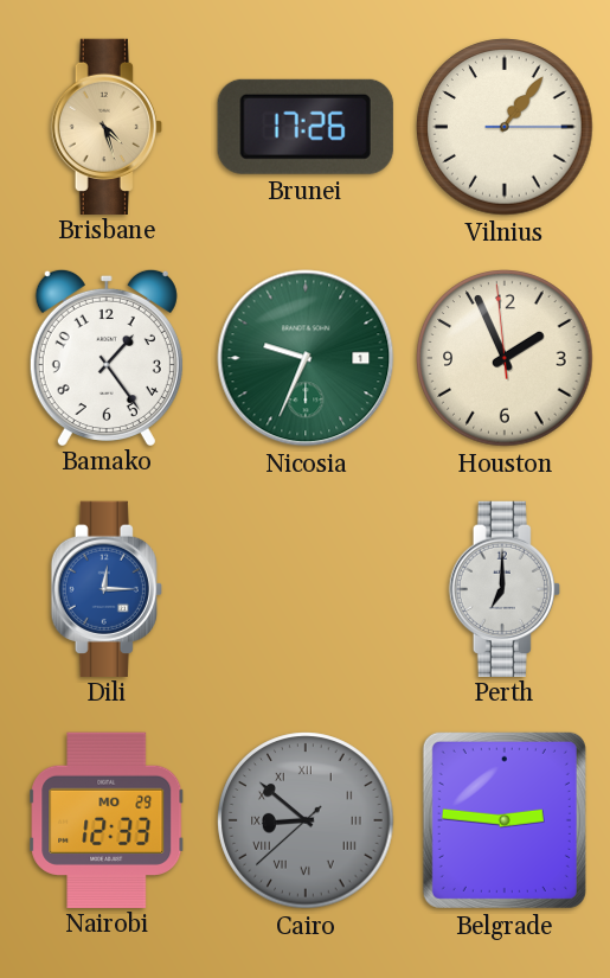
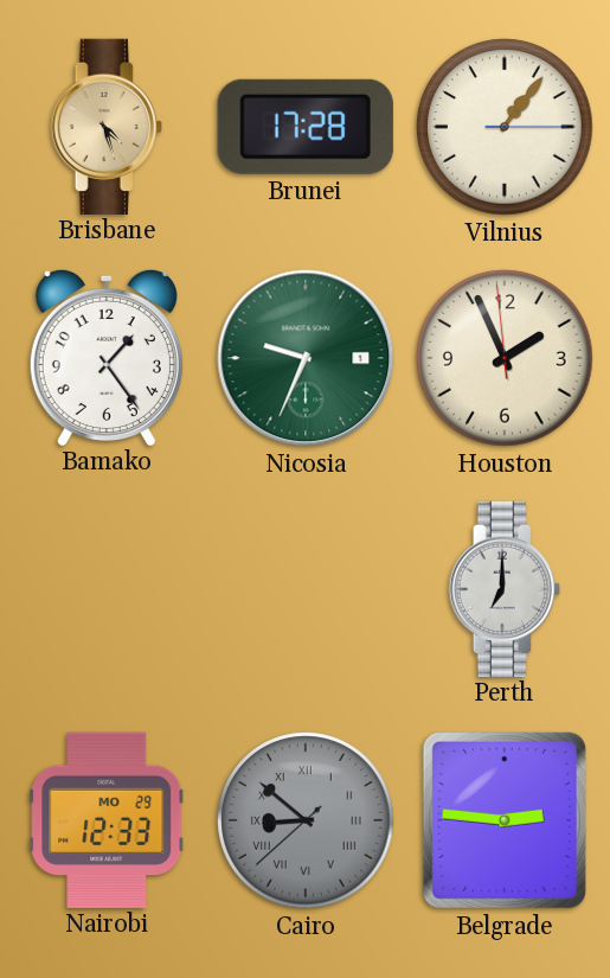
Brunei: 17:26 -> 17:28 (306, 127)
Dili: 12:15 -> none (107, 588)
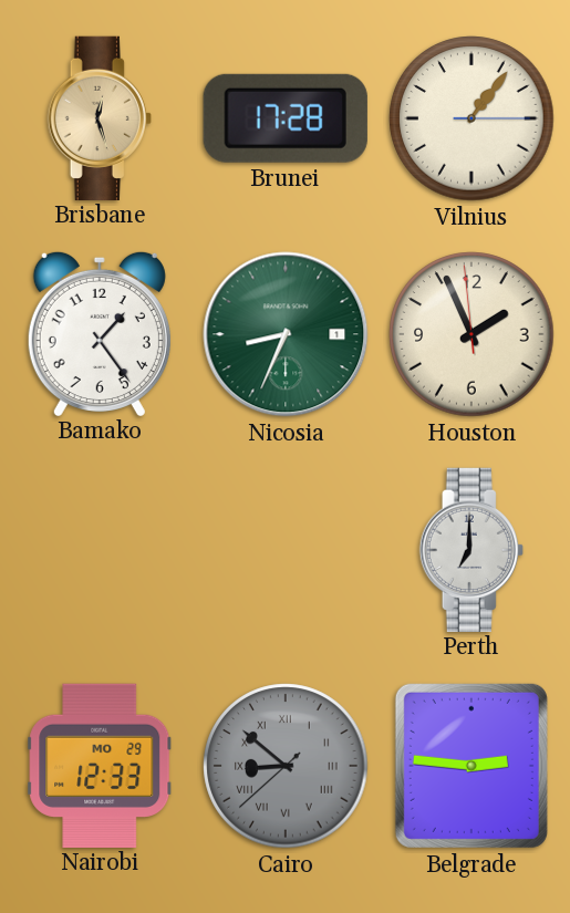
Brisbane: 4:27 -> 12:27 (100, 117)
Nicosia: 9:34 -> 8:34 (286, 334)
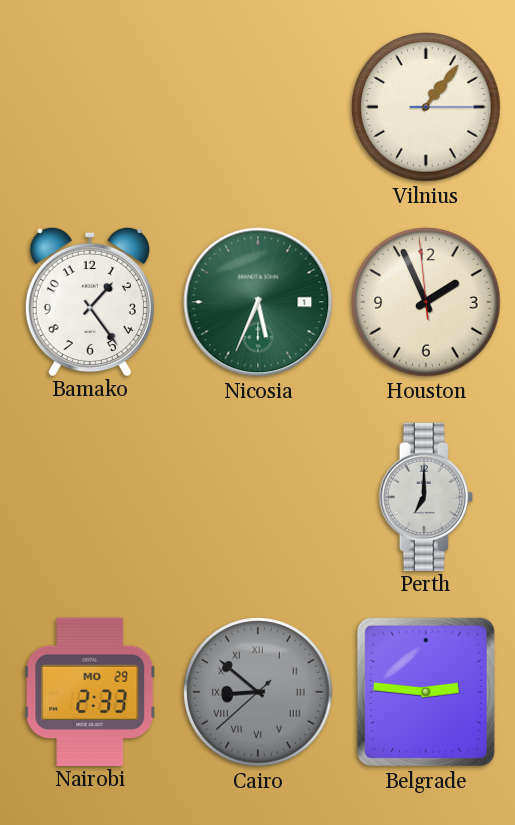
Brisbane: 12:27 -> none (100, 117)
Brunei: 17:28 -> none (286, 118)
Nicosia: 8:34 -> 5:34 (258, 302)
Nairobi: 12:33 -> 2:33 (90, 691)
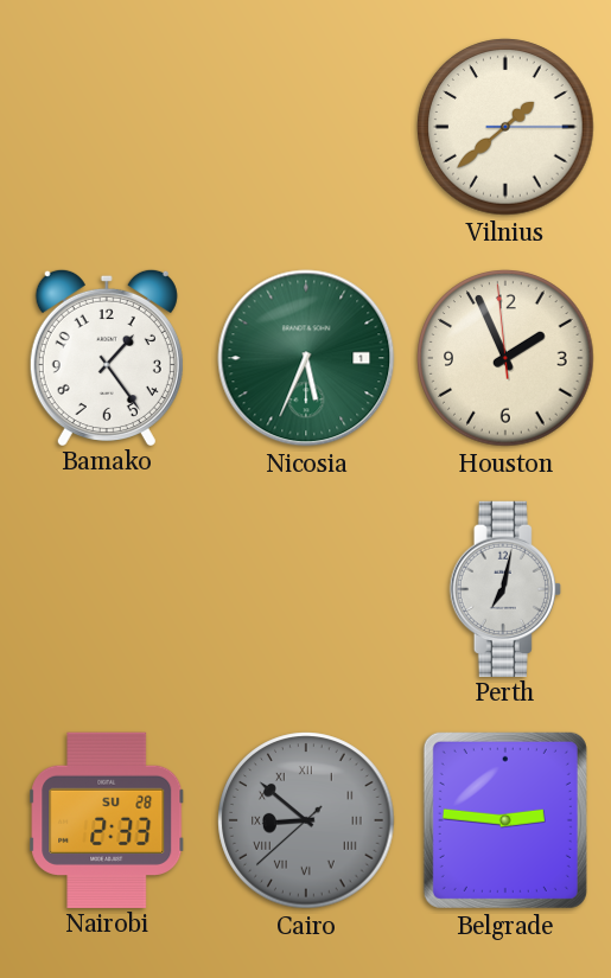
Vilnius: 1:06 -> 1:38 (505, 127)
Perth: 7:00 -> 7:02 (505, 588)
Nairobi date: MO 29 -> SU 28 (107, 819)
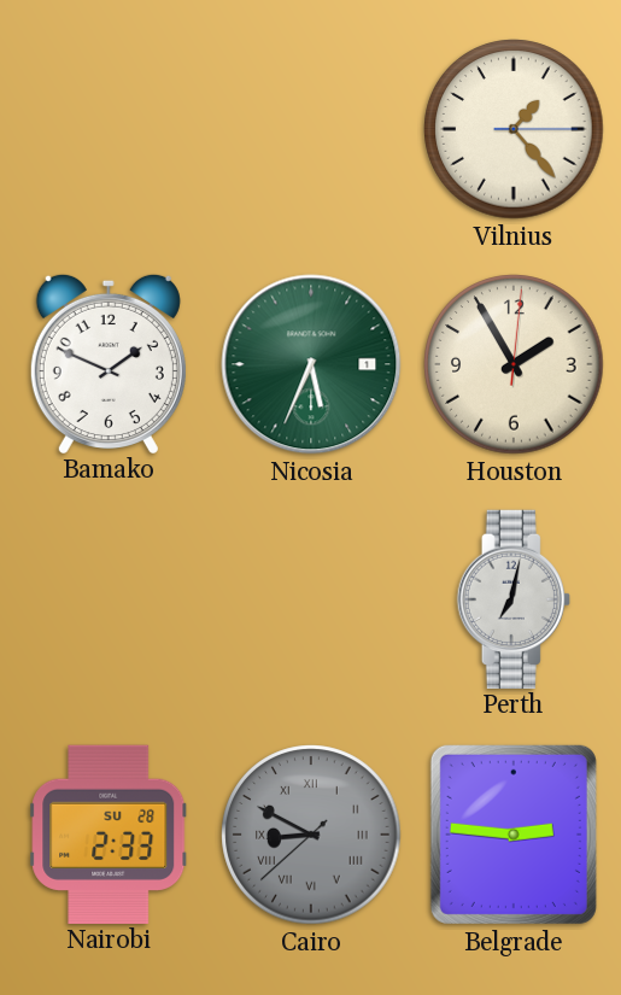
Vilnius: 1:38 -> 1:23 (514, 129)
Bamako: 1:24 -> 1:49 (109, 363)
Houston: 1:55:59 -> 1:55:01 (514, 364)
Cairo: 8:51 -> 8:49 (311, 835)
